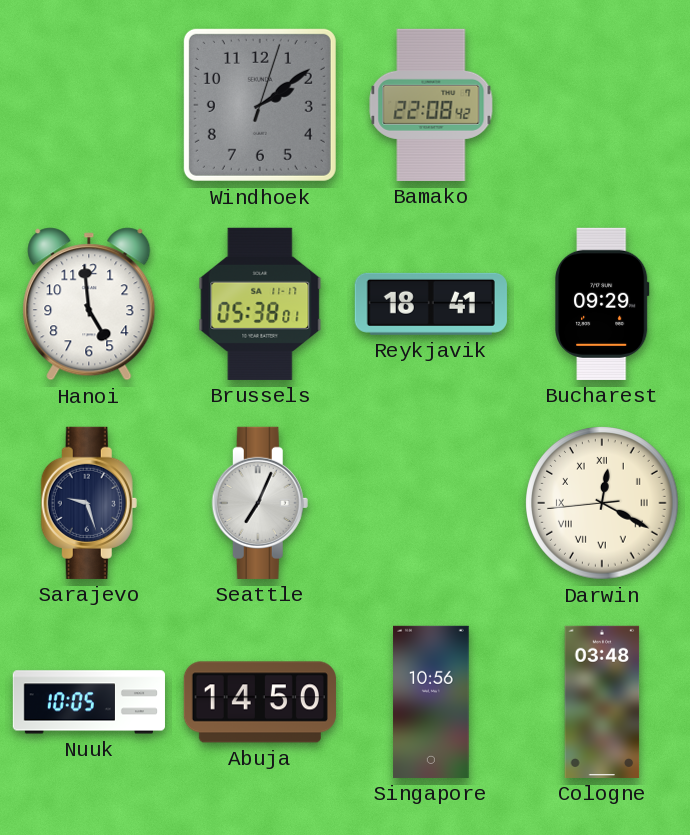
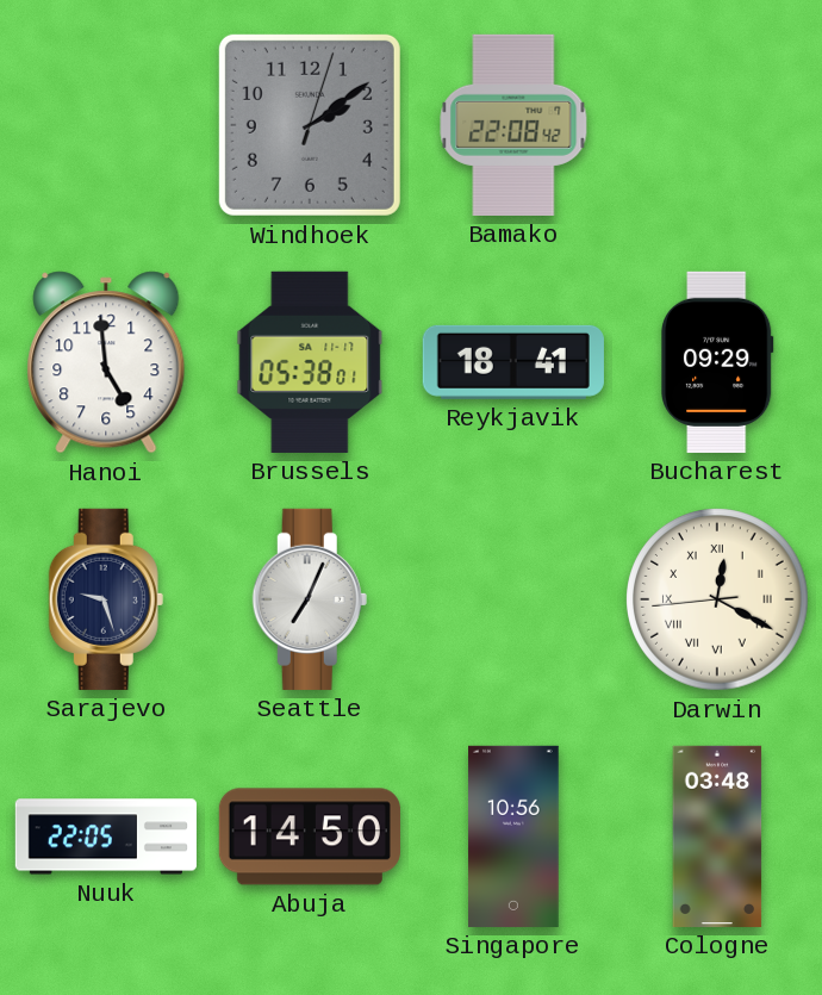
Nuuk: 10:05 -> 22:05 (106, 837)
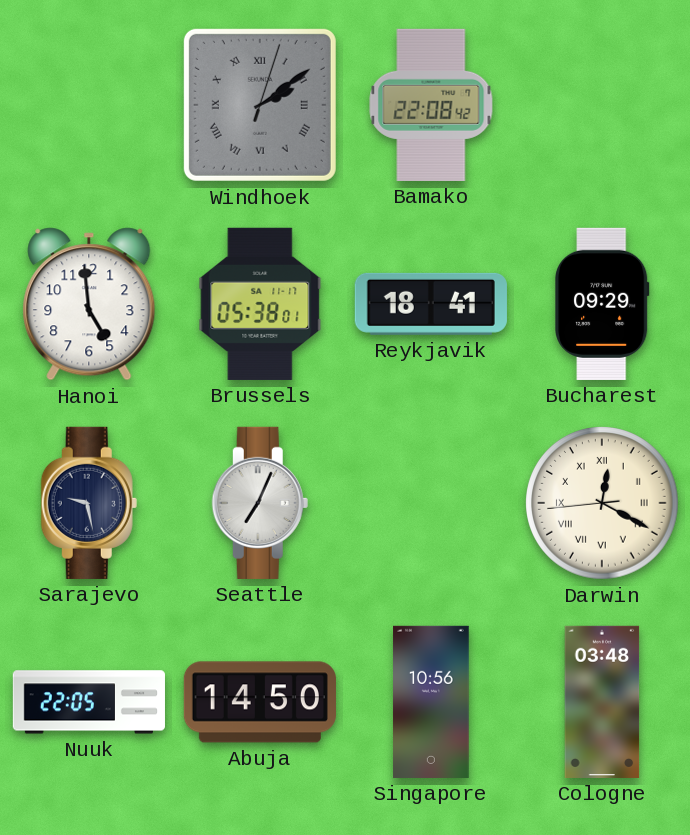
Windhoek numerals: Arabic -> Roman (260, 105)
Sarajevo: 9:27 -> 9:28 (89, 503)
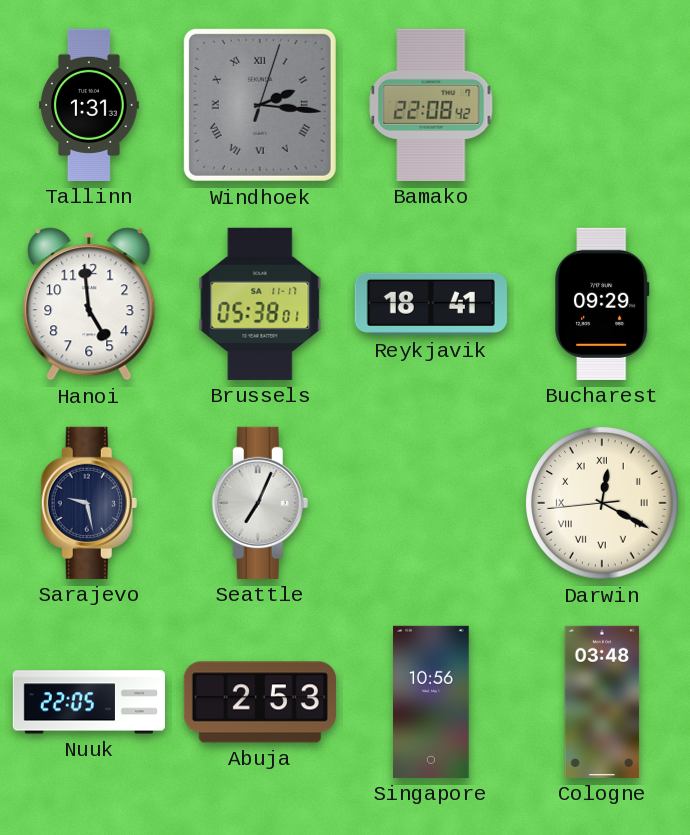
Tallinn: none -> 1:31 (90, 105)
Windhoek: 2:09 -> 2:16 (260, 105)
Abuja: 14:50 -> 2:53 (260, 702)
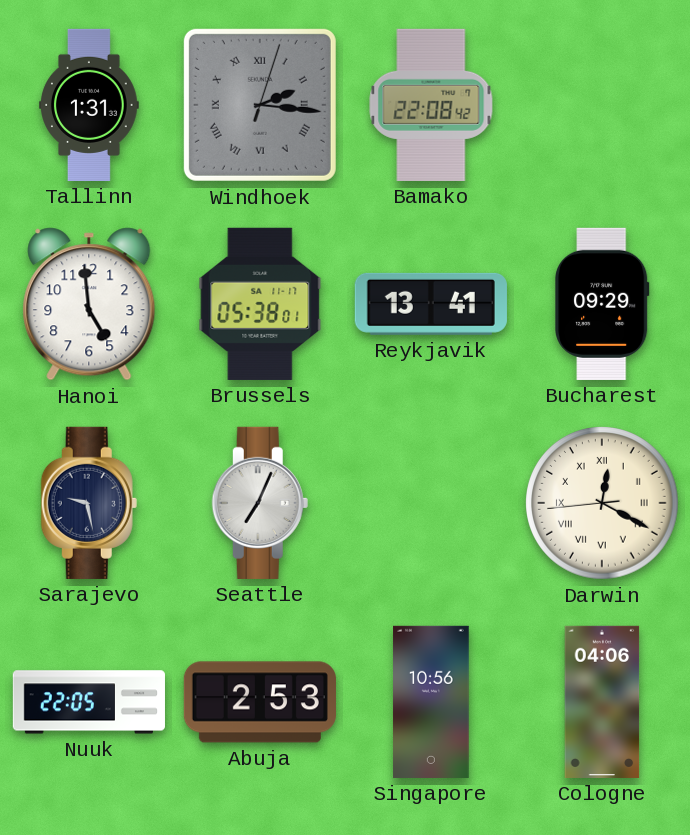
Reykjavik: 18:41 -> 13:41 (431, 304)
Cologne: 03:48 -> 04:06 (602, 702)
